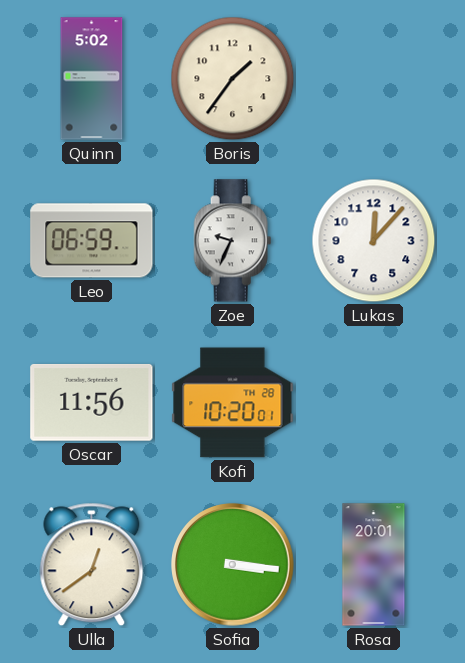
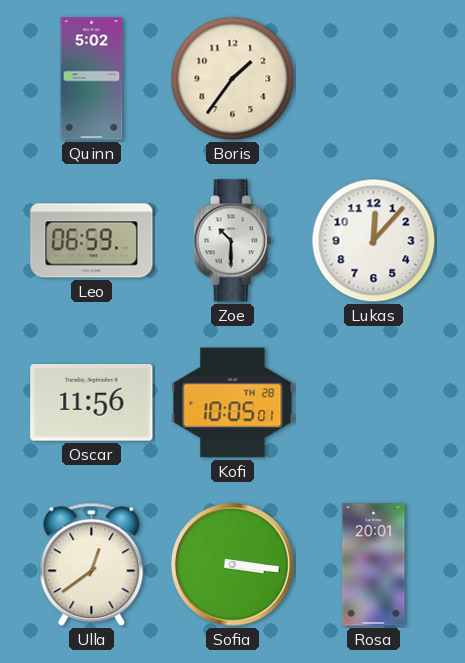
Zoe: 9:34 -> 10:30 (233, 241)
Kofi: 10:20 -> 10:05 (233, 403)
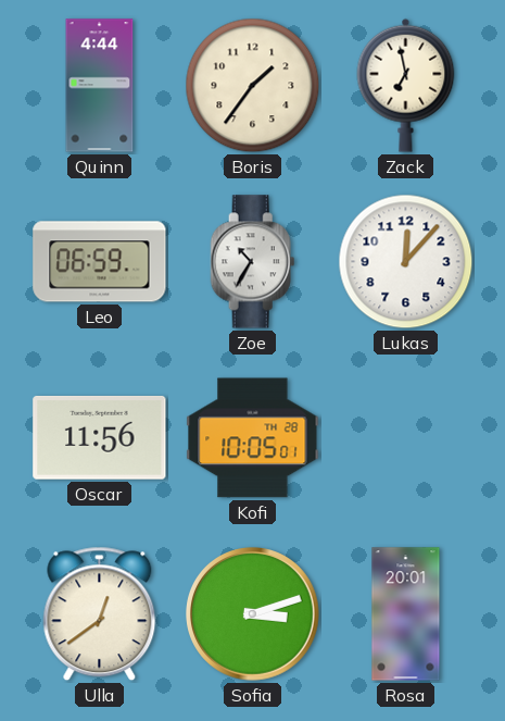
Quinn: 5:02 -> 4:44 (100, 86)
Zack: none -> 6:58 (406, 85)
Zoe: 10:30 -> 10:35 (253, 262)
Sofia: 3:16 -> 3:12 (253, 614)
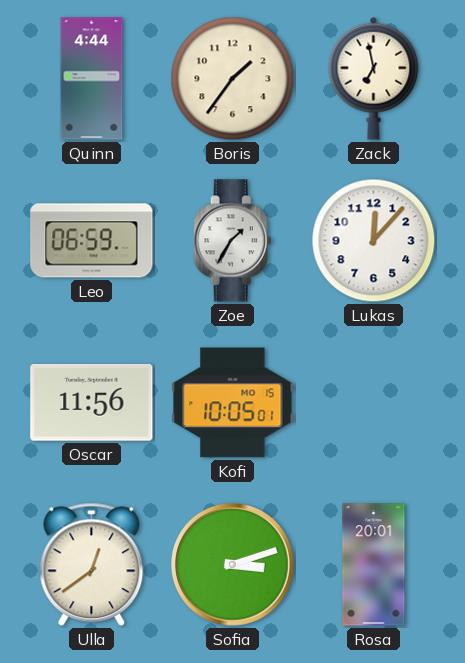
Zoe: 10:35 -> 1:35 (233, 241)
Kofi date: TH 28 -> MO 15 (233, 403)
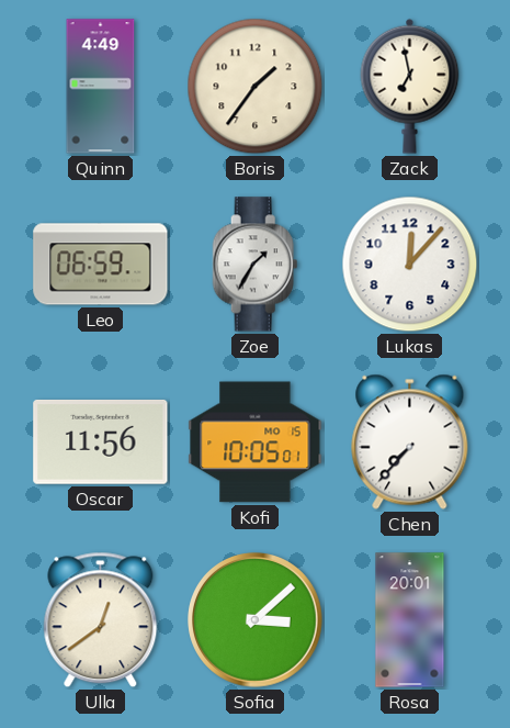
Quinn: 4:44 -> 4:49 (101, 87)
Chen: none -> 7:37 (410, 441)
Sofia: 3:12 -> 3:08 (256, 620)
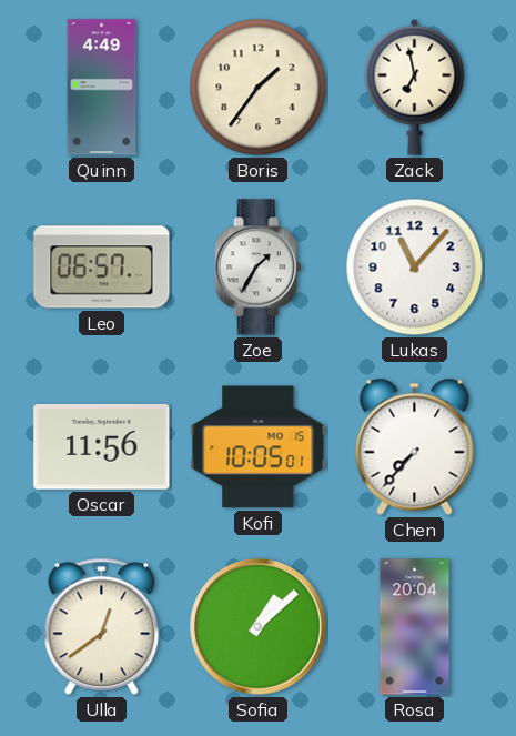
Leo: 06:59 -> 06:57 (102, 268)
Lukas: 12:07 -> 11:07 (415, 268)
Sofia: 3:08 -> 1:08 (259, 627)
Rosa: 20:01 -> 20:04 (415, 627)
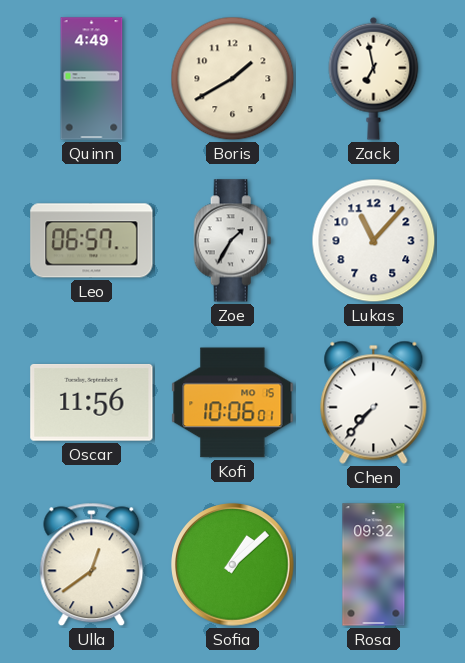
Boris: 1:36 -> 1:40 (233, 79)
Kofi: 10:05 -> 10:06 (233, 403)
Rosa: 20:04 -> 09:32 (374, 565)
